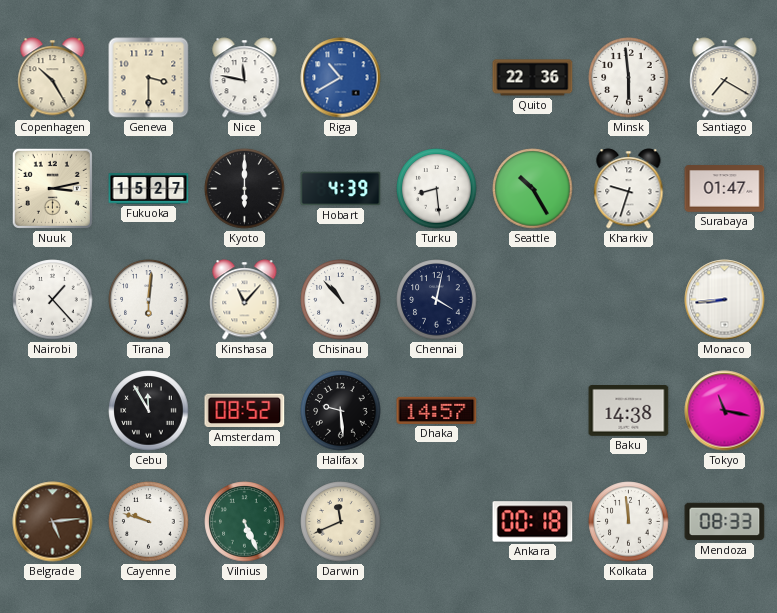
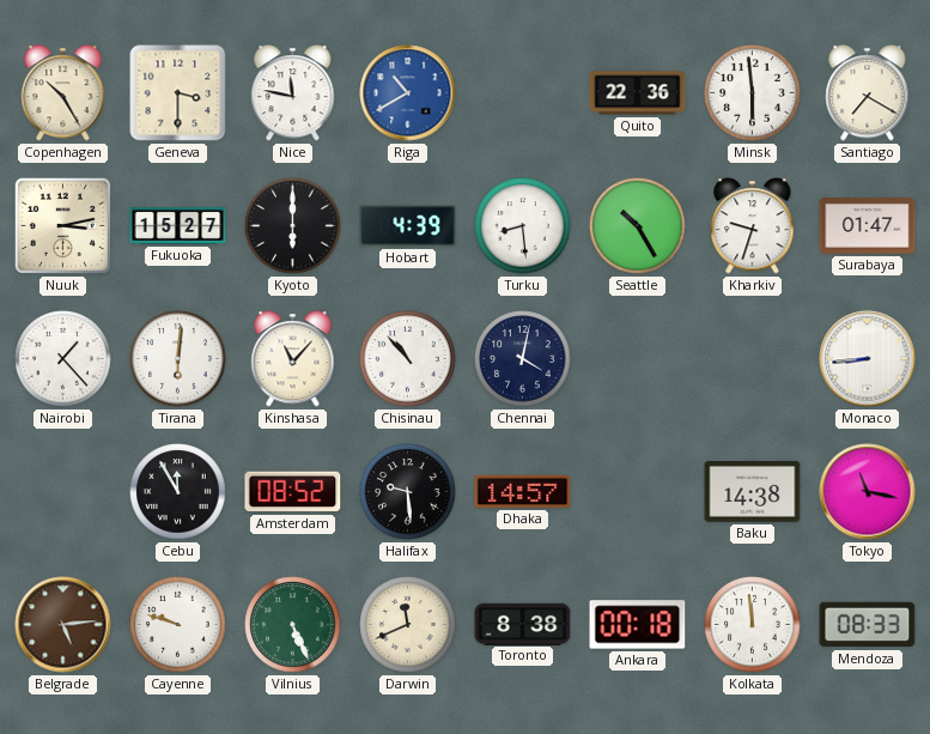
Toronto: none -> 8:38 (523, 624)
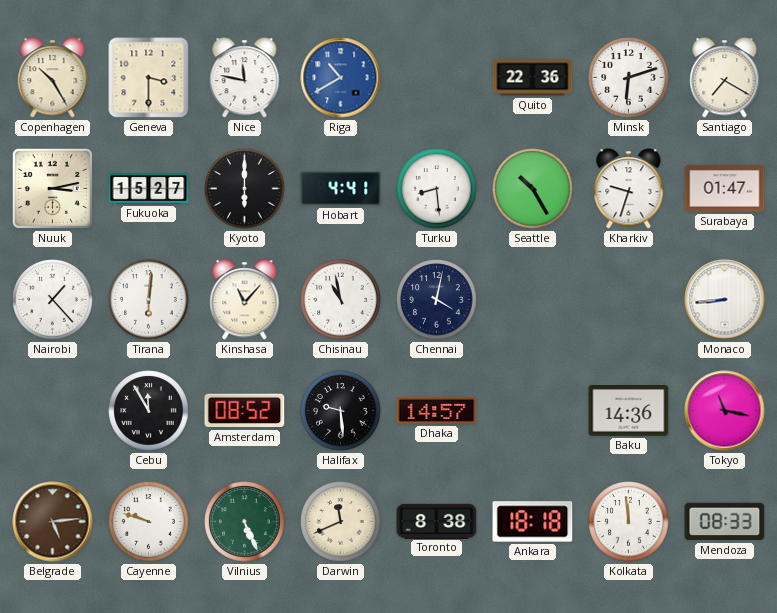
Minsk: 5:59 -> 6:12 (629, 78)
Hobart: 4:39 -> 4:41 (341, 189)
Chisinau: 10:53 -> 10:58 (341, 300)
Baku: 14:38 -> 14:36 (629, 411)
Ankara: 00:18 -> 18:18 (533, 522)
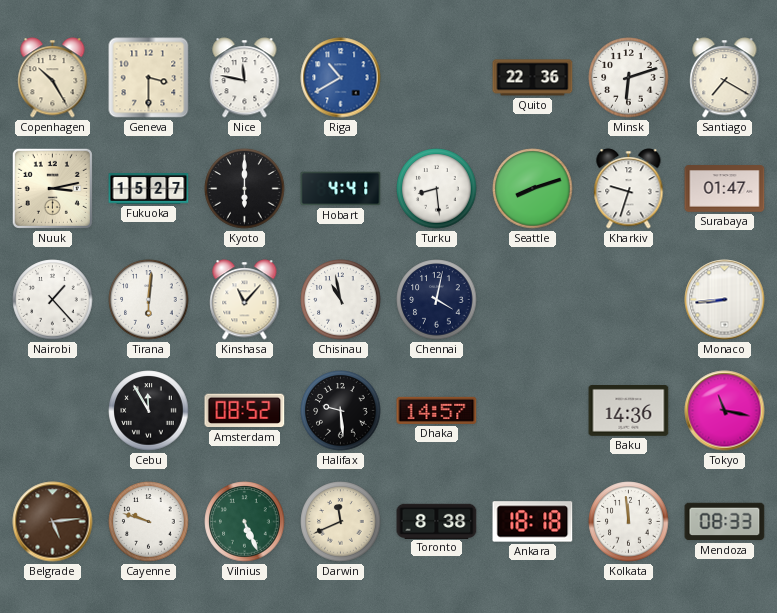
Seattle: 10:25 -> 8:12 (533, 189)
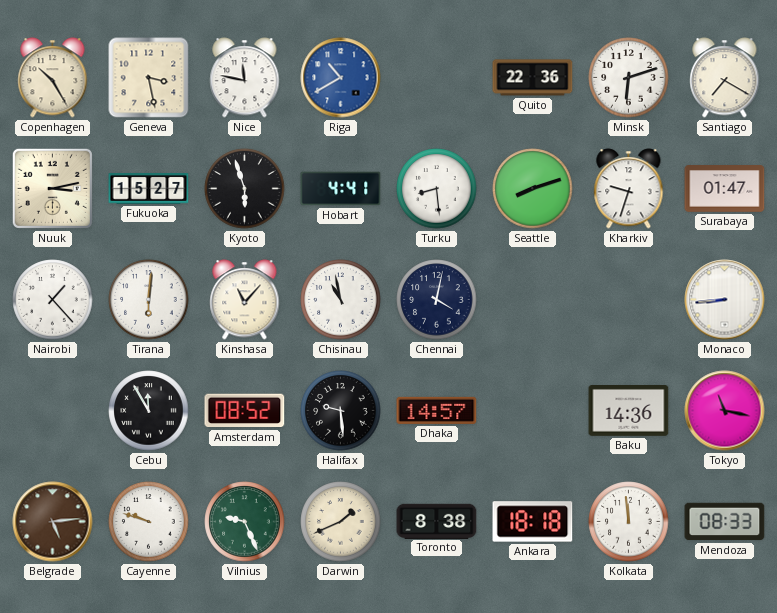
Geneva: 3:30 -> 3:28 (149, 78)
Kyoto: 6:00 -> 5:57 (245, 189)
Vilnius: 5:26 -> 9:26 (245, 522)
Darwin: 11:41 -> 1:41 (341, 522)
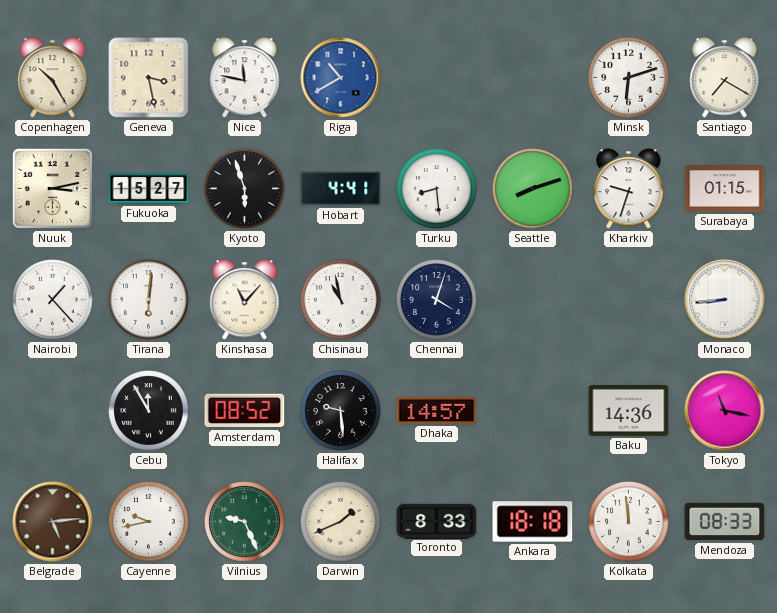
Quito: 22:36 -> none (533, 78)
Surabaya: 01:47 -> 01:15 (725, 189)
Chennai: 4:02 -> 4:03 (437, 300)
Cayenne: 9:48 -> 9:43 (149, 522)
Toronto: 8:38 -> 8:33 (437, 521)
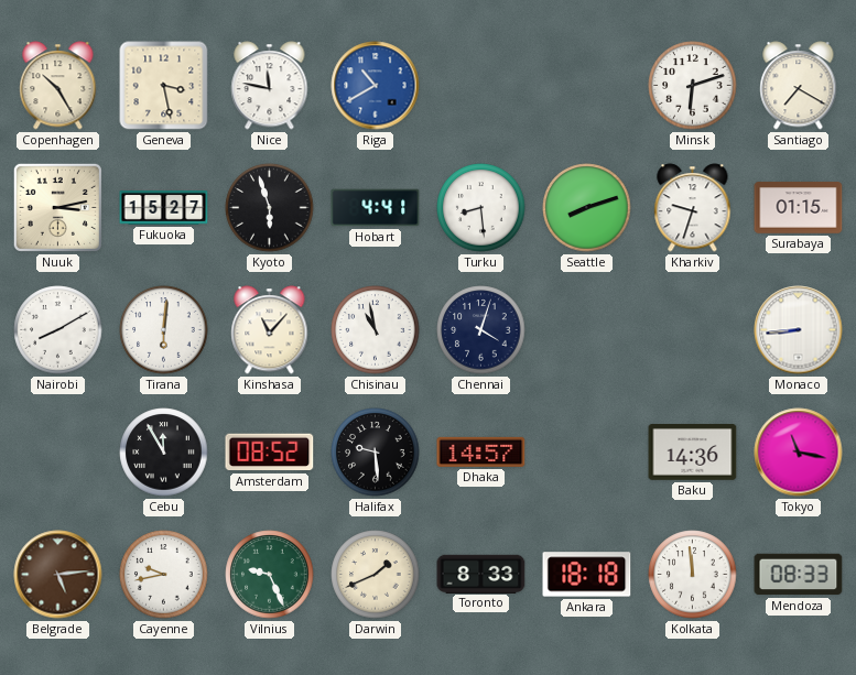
Nairobi: 1:23 -> 8:10 (58, 330)
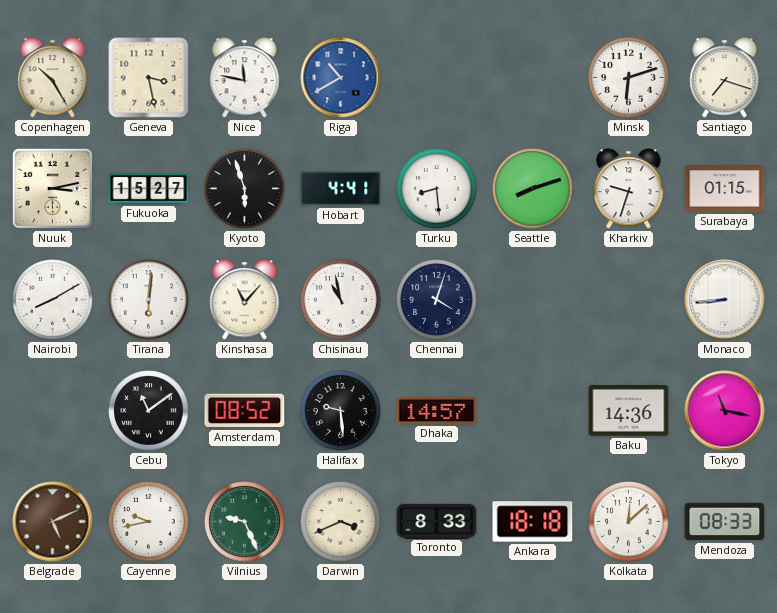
Santiago: 7:20 -> 7:18 (725, 78)
Cebu: 11:55 -> 11:09 (149, 411)
Belgrade: 5:14 -> 5:11 (53, 522)
Darwin: 1:41 -> 3:41 (341, 522)
Kolkata: 11:59 -> 12:08 (629, 522)
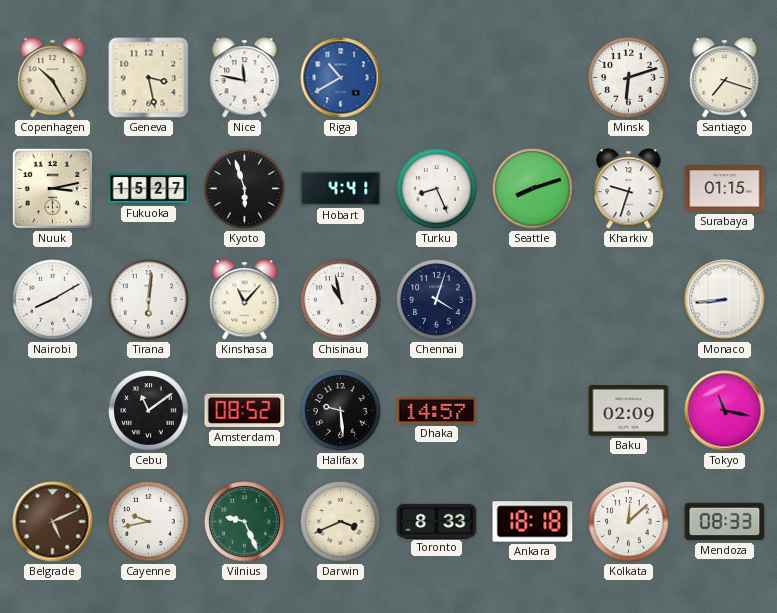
Turku: 8:29 -> 8:26 (437, 189)
Baku: 14:36 -> 02:09 (629, 411)
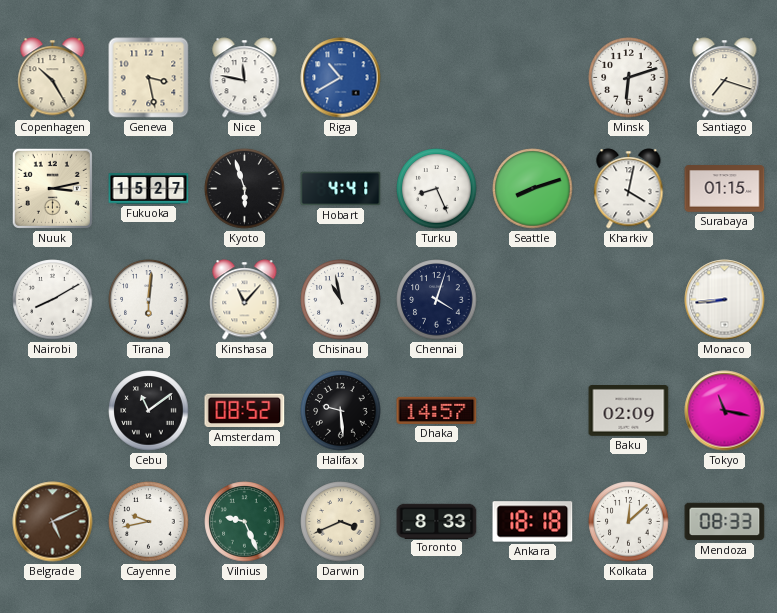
Kharkiv: 9:33 -> 4:02 (629, 189)
